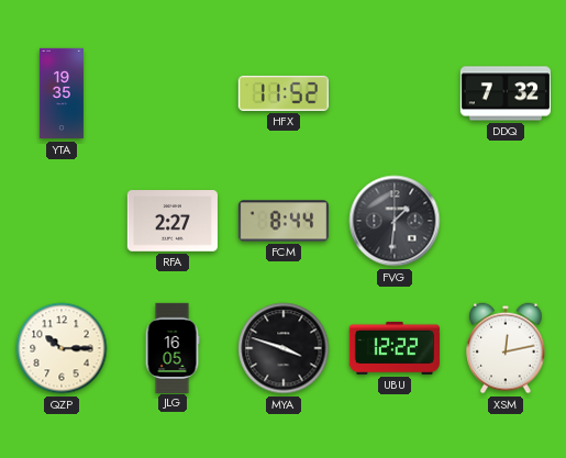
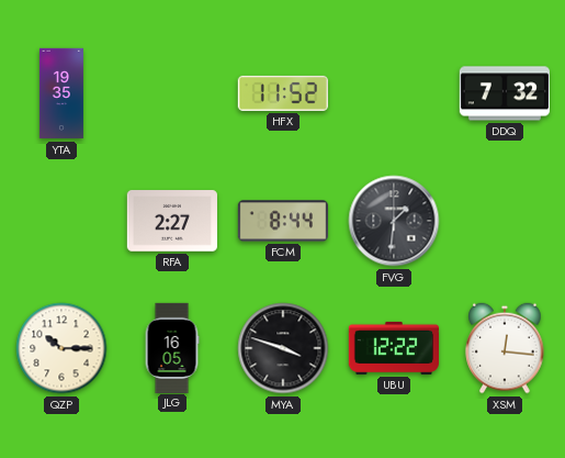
XSM: 12:13 -> 12:16 (505, 348)
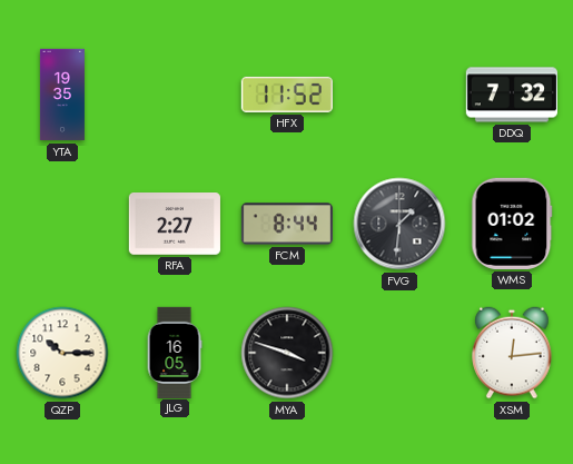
WMS: none -> 01:02 (512, 224)
UBU: 12:22 -> none (393, 348)
XSM: 12:16 -> 12:14 (512, 353)
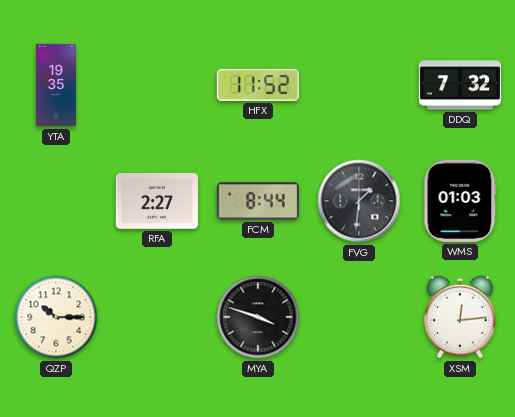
WMS: 01:02 -> 01:03 (460, 201)
JLG: 16:05 -> none (175, 352)
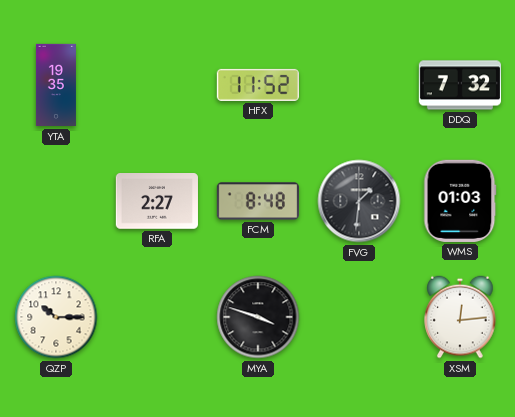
FCM: 8:44 -> 8:48 (257, 201)
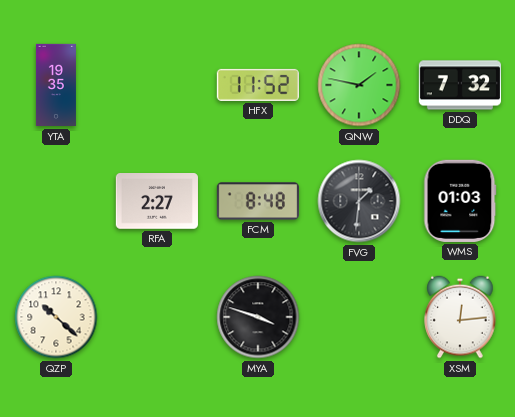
QNW: none -> 1:47 (359, 85)
QZP: 10:15 -> 10:22 (56, 317)
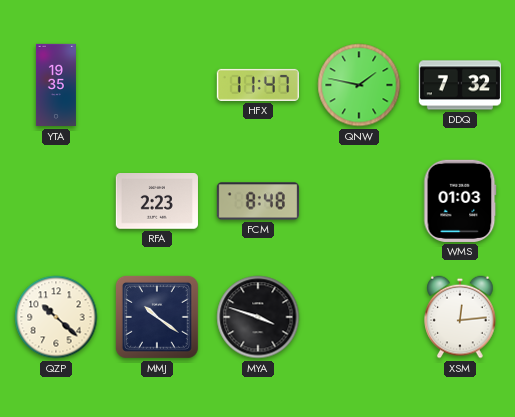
HFX: 11:52 -> 11:47 (258, 85)
RFA: 2:27 -> 2:23 (157, 202)
FVG: 1:31 -> none (359, 201)
MMJ: none -> 10:21 (157, 317)
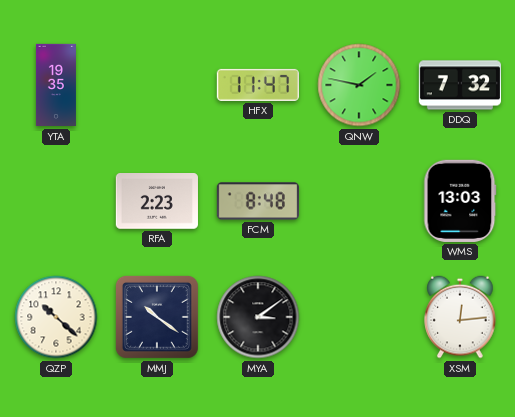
WMS: 01:03 -> 13:03 (460, 201)
MYA: 3:48 -> 3:09 (258, 317)
